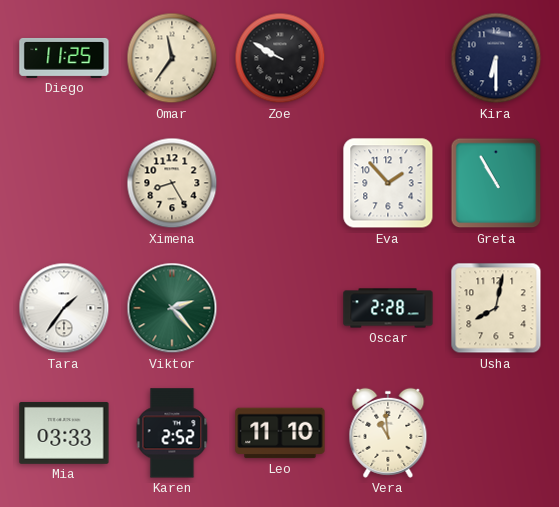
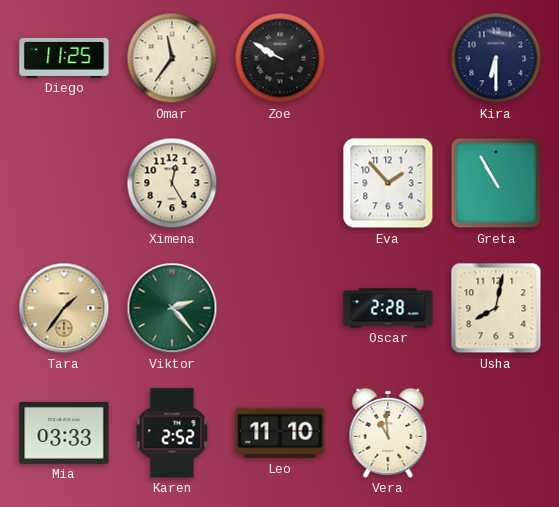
Ximena: 8:25 -> 12:25 (172, 183)
Tara dial: white -> champagne (64, 308)
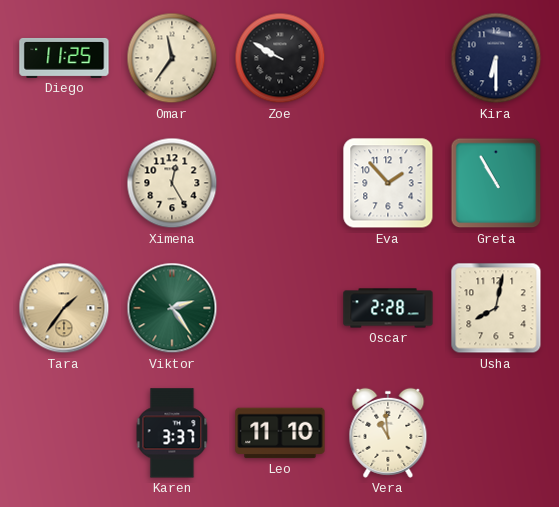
Viktor: 2:23 -> 2:24 (172, 308)
Mia: 03:33 -> none (64, 433)
Karen: 2:52 -> 3:37 (172, 433)
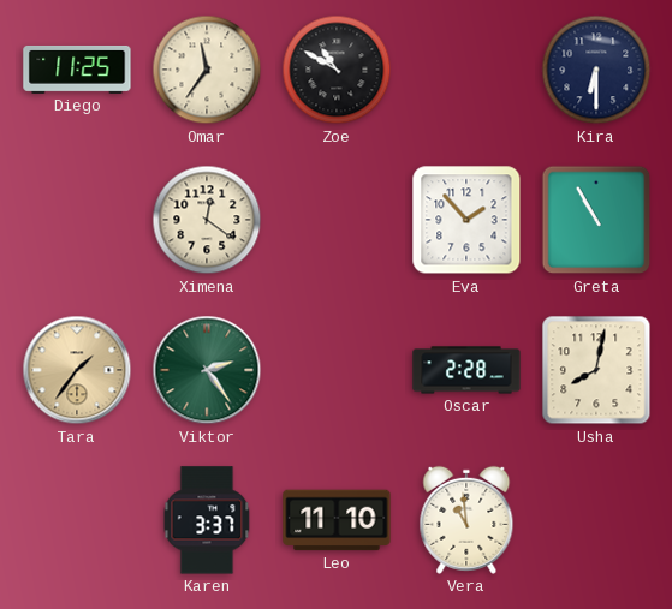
Zoe: 9:50 -> 10:50 (337, 70)
Ximena: 12:25 -> 12:21 (207, 220)
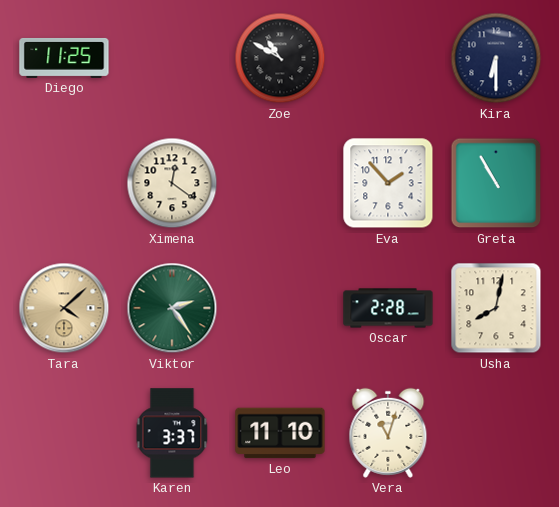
Omar: 11:36 -> none (207, 70)
Tara: 1:36 -> 4:08 (64, 308)
Vera: 10:59 -> 11:03 (388, 433)
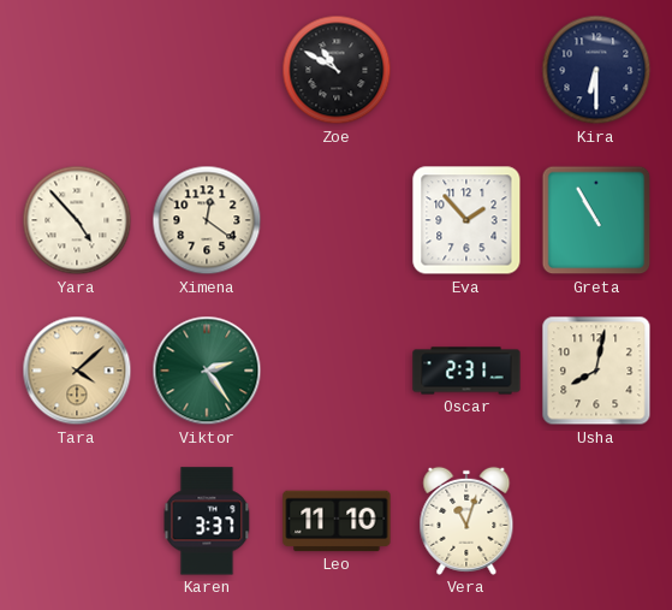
Diego: 11:25 -> none (64, 58)
Yara: none -> 4:53 (77, 220)
Oscar: 2:28 -> 2:31 (466, 371)
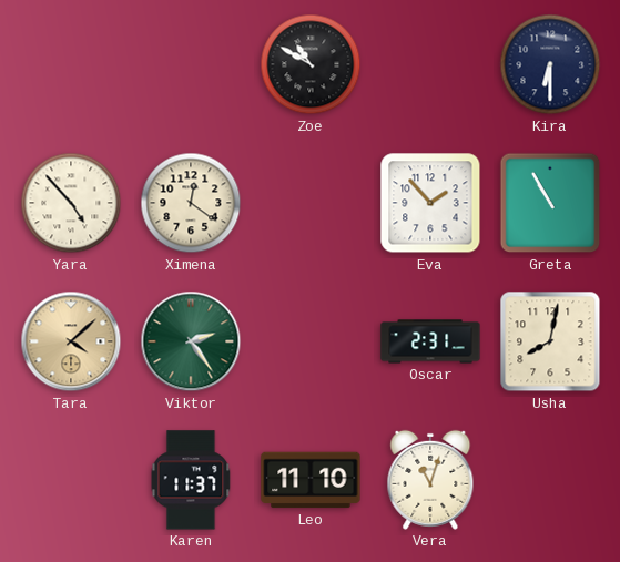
Karen: 3:37 -> 11:37 (191, 480)
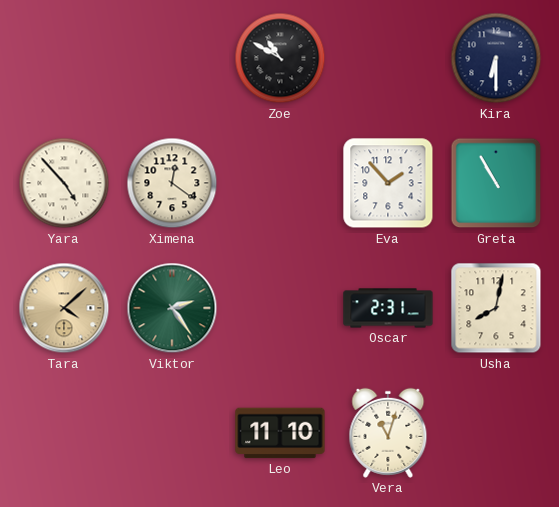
Karen: 11:37 -> none (191, 480)
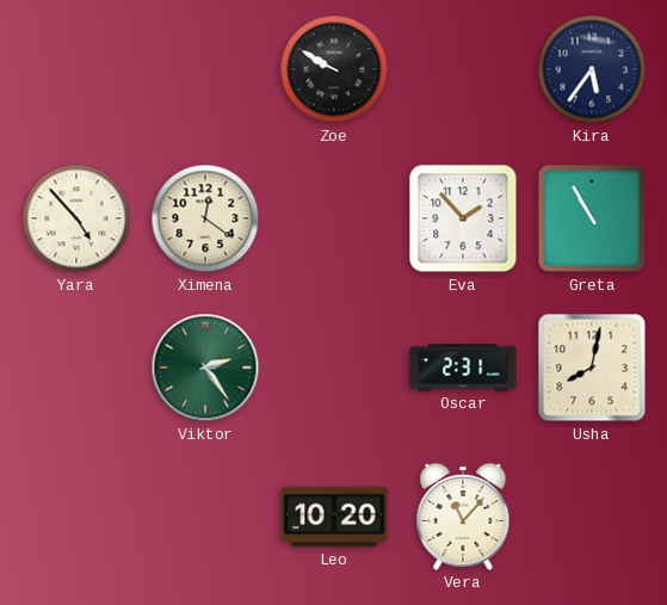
Zoe: 10:50 -> 9:50 (334, 69)
Kira: 6:30 -> 5:36 (592, 69)
Tara: 4:08 -> none (64, 308)
Leo: 11:10 -> 10:20 (334, 517)
Vera: 11:03 -> 11:07 (463, 517)
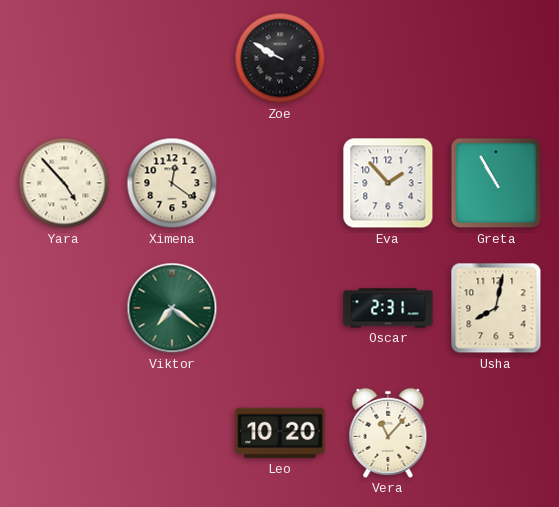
Kira: 5:36 -> none (592, 69)
Viktor: 2:24 -> 7:21 (172, 308)
